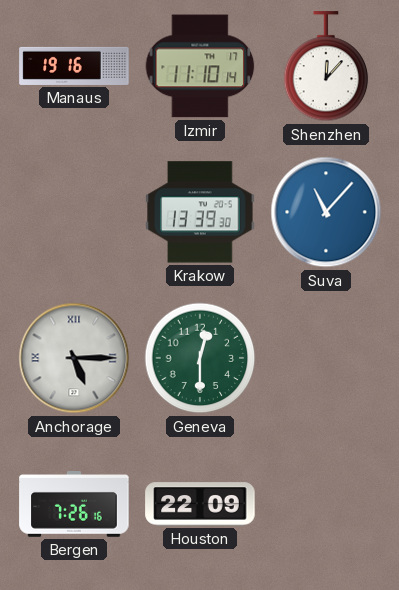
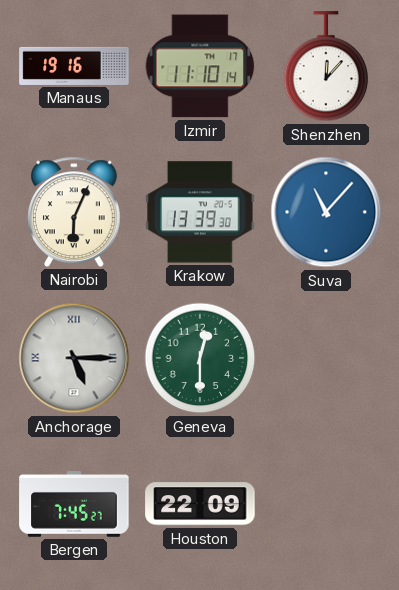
Nairobi: none -> 6:04 (75, 212)
Bergen: 7:26 -> 7:45 (74, 504)
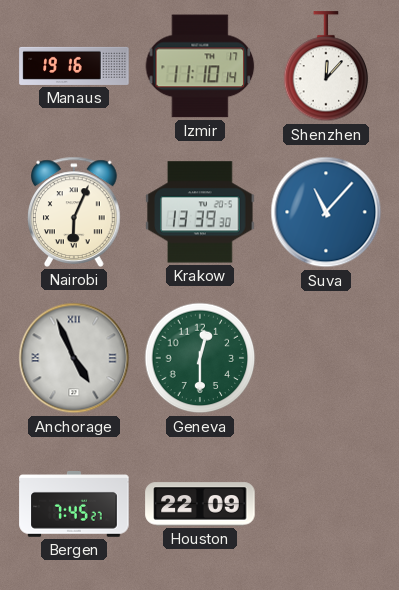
Anchorage: 5:15 -> 4:56 (74, 358)
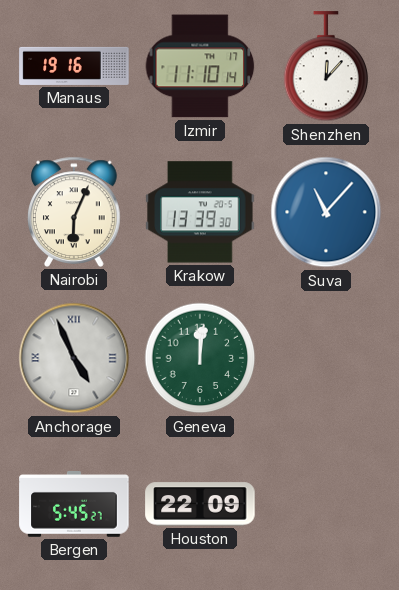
Geneva: 12:30 -> 12:01 (200, 358)
Bergen: 7:45 -> 5:45 (74, 504)
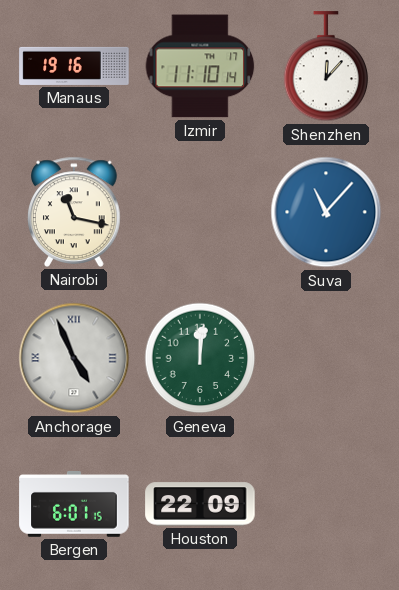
Nairobi: 6:04 -> 11:17 (75, 212)
Krakow: 13:39 -> none (200, 212)
Bergen: 5:45 -> 6:01 (74, 504)
